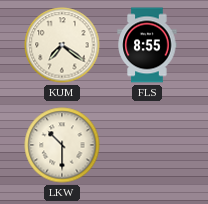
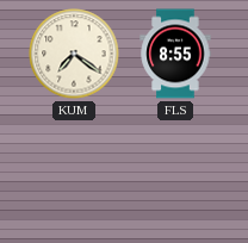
LKW: 10:30 -> none (62, 145)
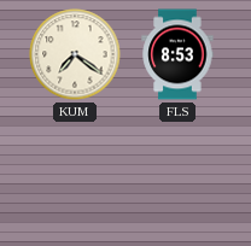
FLS: 8:55 -> 8:53 (177, 54)
